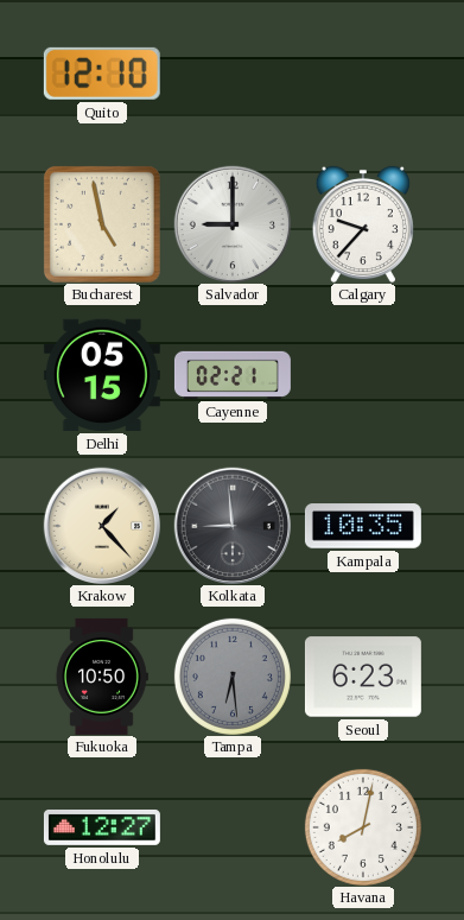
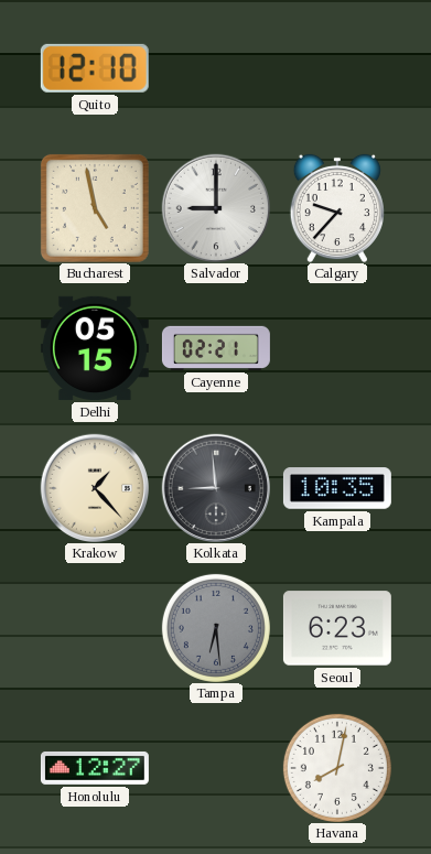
Fukuoka: 10:50 -> none (101, 677)
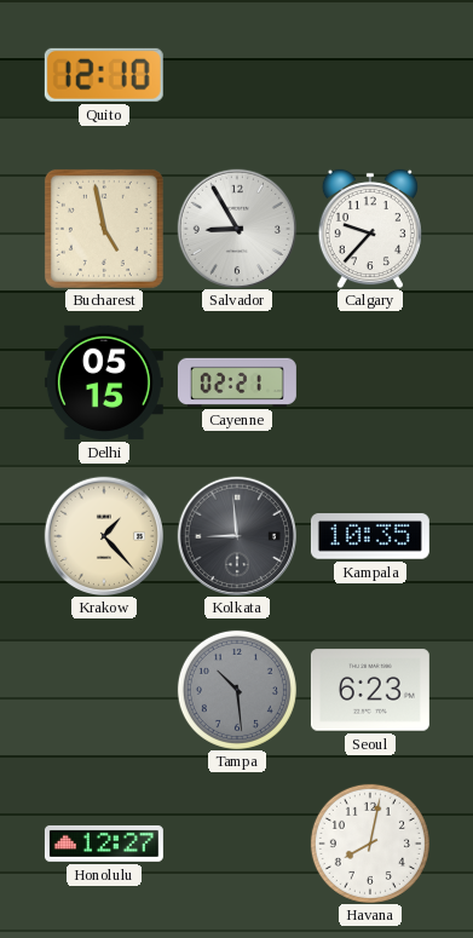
Salvador: 9:00 -> 8:55 (236, 228)
Tampa: 6:29 -> 10:29 (237, 690)
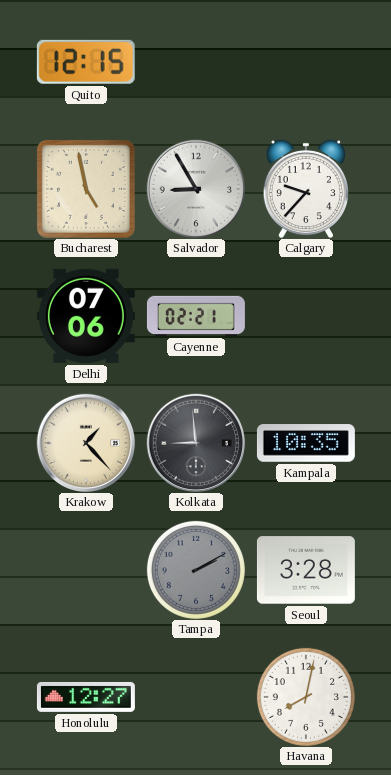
Quito: 12:10 -> 12:15 (86, 62)
Delhi: 05:15 -> 07:06 (86, 316)
Tampa: 10:29 -> 2:10 (196, 570)
Seoul: 6:23 -> 3:28 (306, 570)
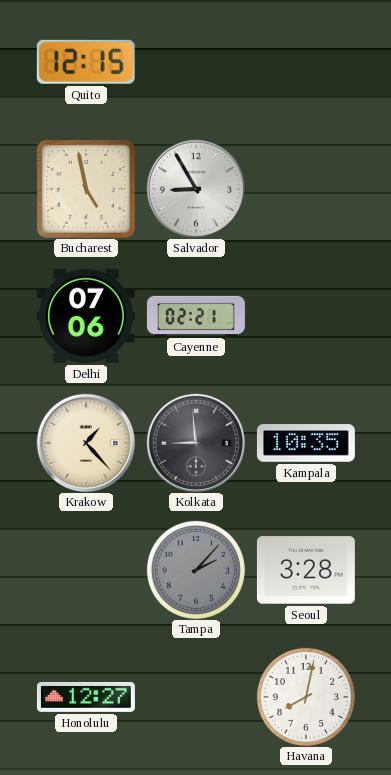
Calgary: 9:37 -> none (306, 189)
Tampa: 2:10 -> 2:07 (196, 570)
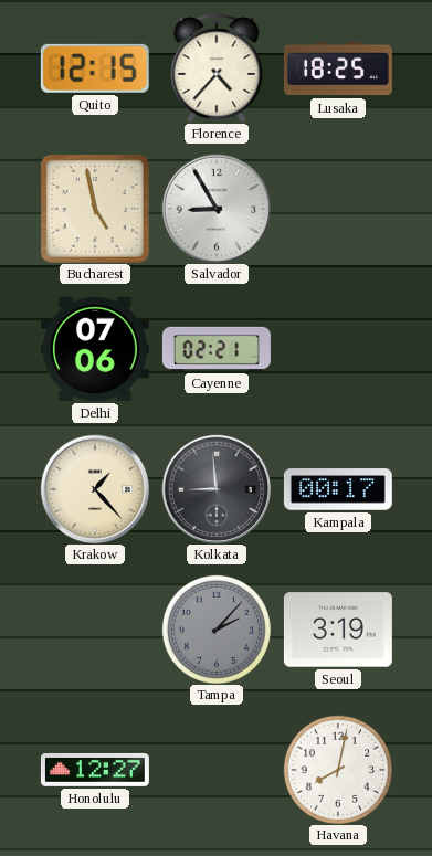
Florence: none -> 4:37 (217, 68)
Lusaka: none -> 18:25 (338, 68)
Kampala: 10:35 -> 00:17 (338, 489)
Seoul: 3:28 -> 3:19 (338, 630)
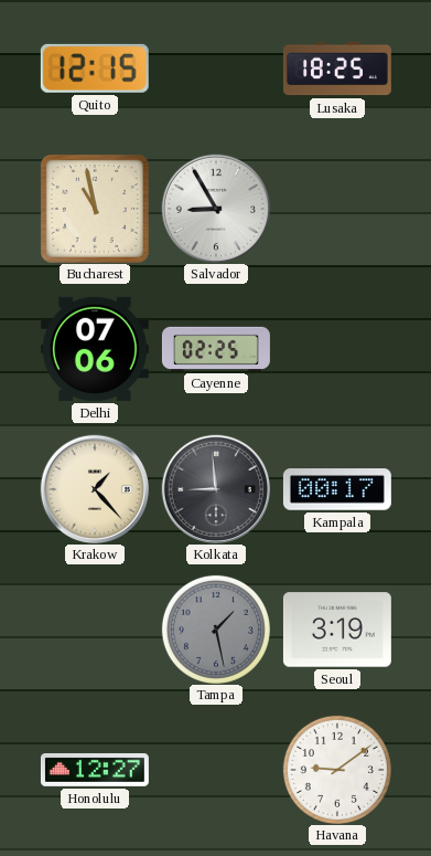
Florence: 4:37 -> none (217, 68)
Bucharest: 4:58 -> 10:58 (95, 209)
Cayenne: 02:21 -> 02:25 (216, 349)
Tampa: 2:07 -> 1:28 (216, 630)
Havana: 8:02 -> 9:09 (337, 770)
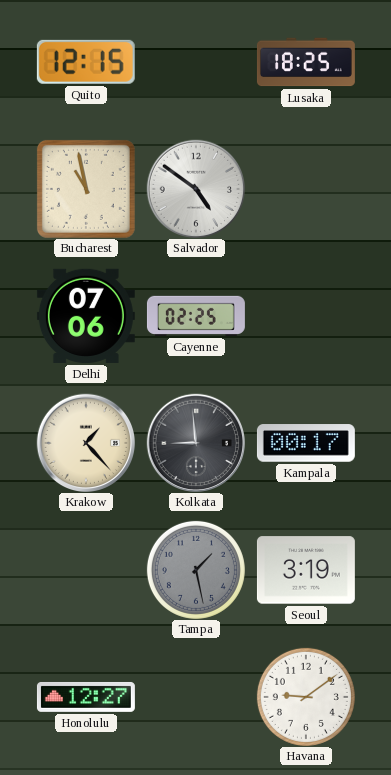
Salvador: 8:55 -> 4:51 (195, 188)
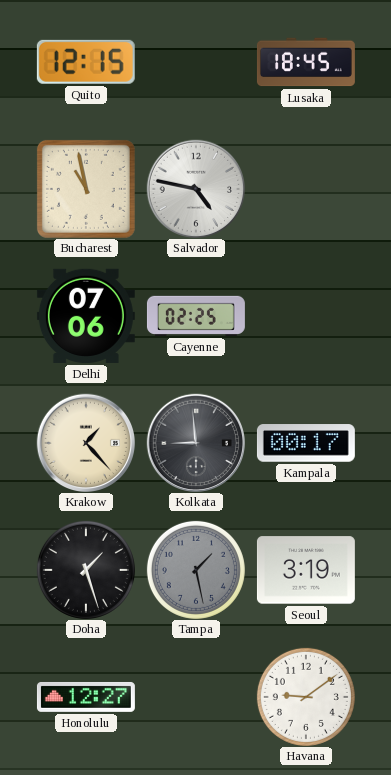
Lusaka: 18:25 -> 18:45 (306, 62)
Salvador: 4:51 -> 4:47 (195, 188)
Doha: none -> 1:27 (86, 570)
